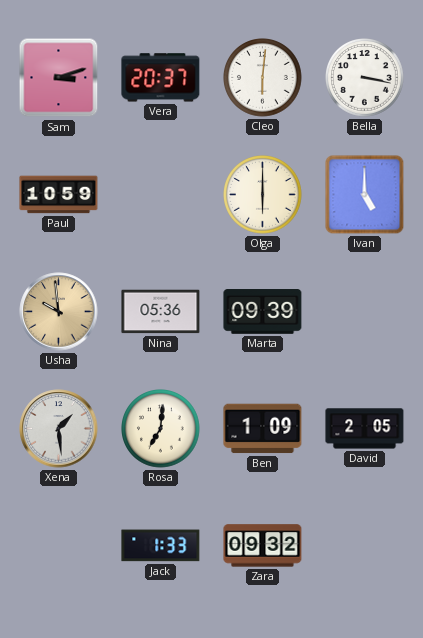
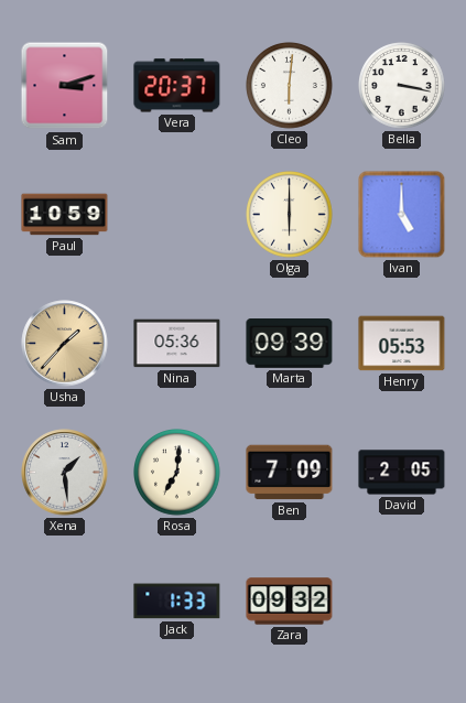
Usha: 9:59 -> 1:37 (65, 344)
Henry: none -> 05:53 (402, 344)
Ben: 1:09 -> 7:09 (290, 473)
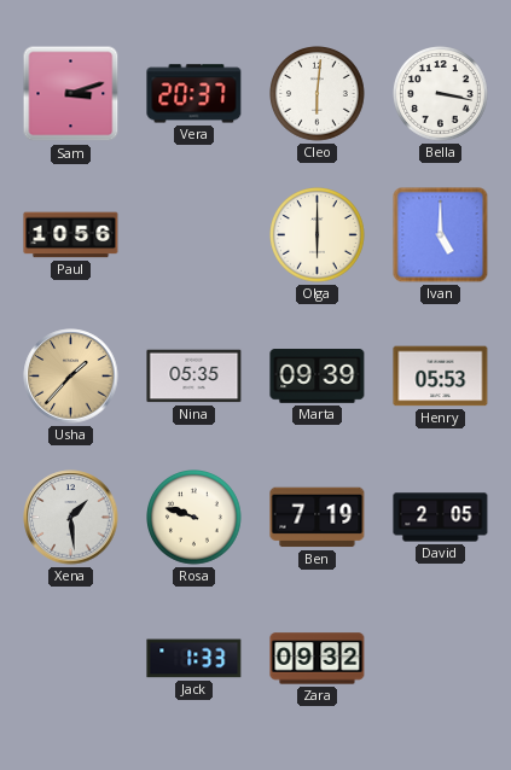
Paul: 10:59 -> 10:56 (71, 235)
Nina: 05:36 -> 05:35 (194, 377)
Rosa: 7:01 -> 9:48 (194, 518)
Ben: 7:09 -> 7:19 (318, 518)
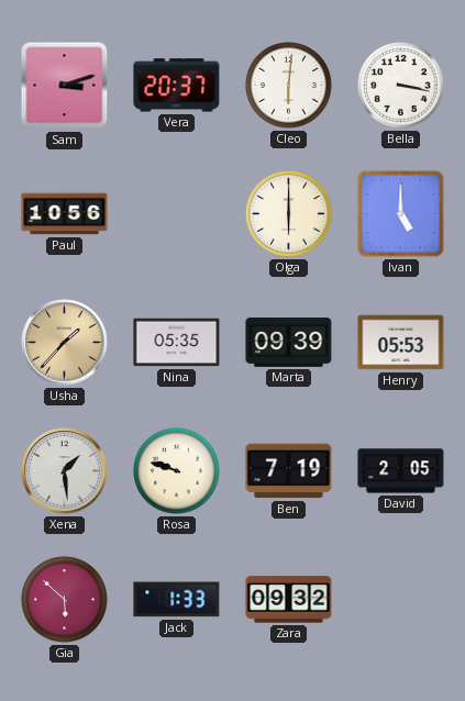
Gia: none -> 5:52 (65, 600)
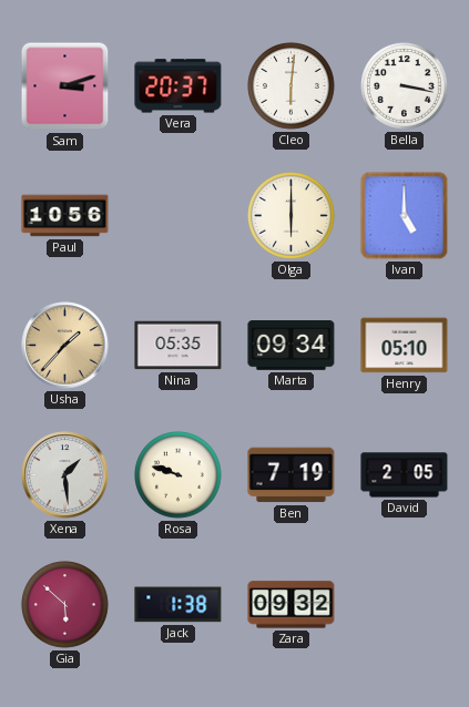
Marta: 09:39 -> 09:34 (292, 346)
Henry: 05:53 -> 05:10 (405, 346)
Jack: 1:33 -> 1:38 (179, 605)
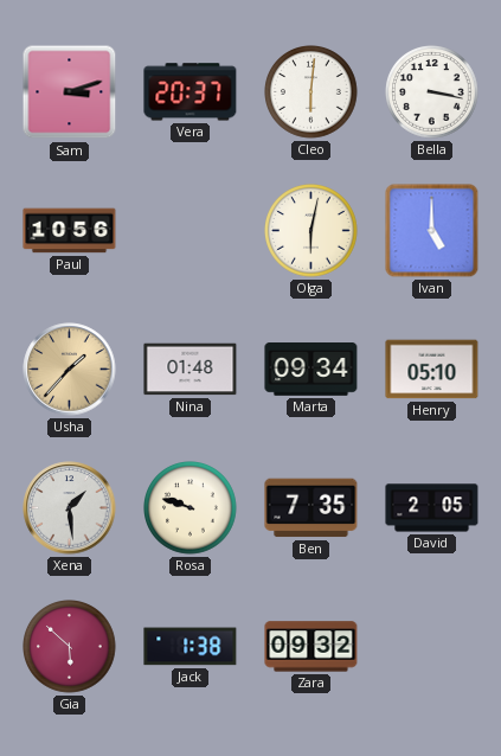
Olga: 6:00 -> 6:02 (311, 231)
Nina: 05:35 -> 01:48 (191, 370)
Ben: 7:19 -> 7:35 (311, 508)
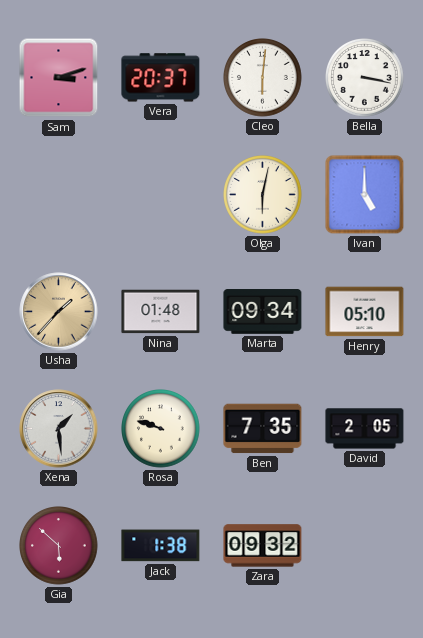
Paul: 10:56 -> none (70, 231)
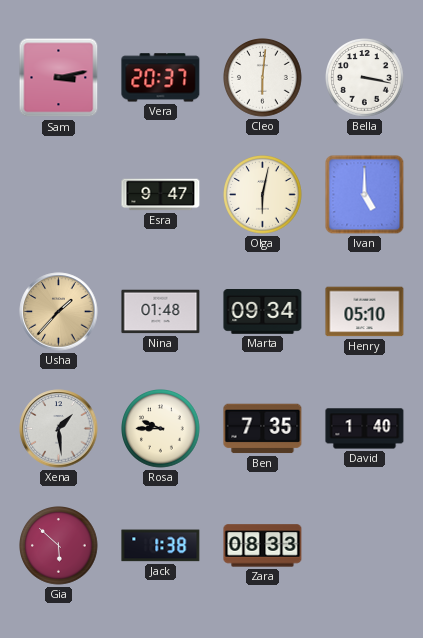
Sam: 3:12 -> 3:13 (59, 78)
Esra: none -> 9:47 (161, 195)
Rosa: 9:48 -> 9:45 (161, 429)
David: 2:05 -> 1:40 (365, 429)
Zara: 09:32 -> 08:33 (263, 546)
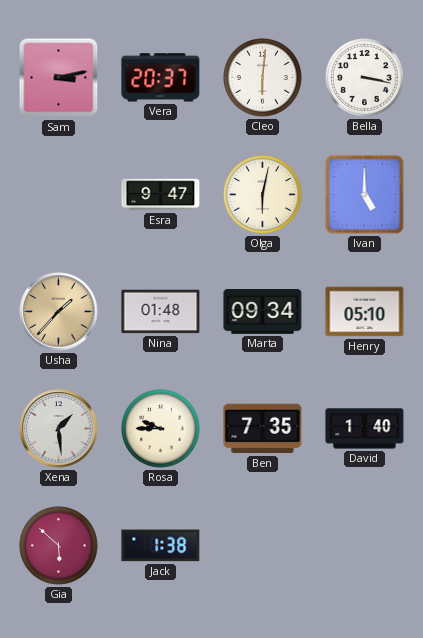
Zara: 08:33 -> none (263, 546)
